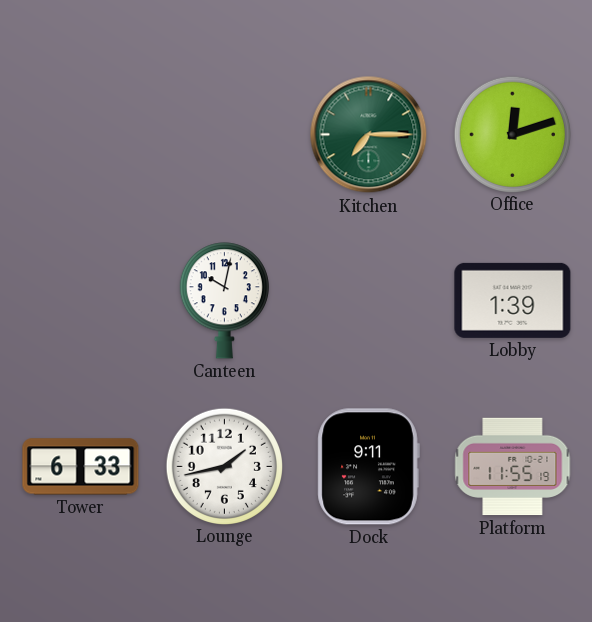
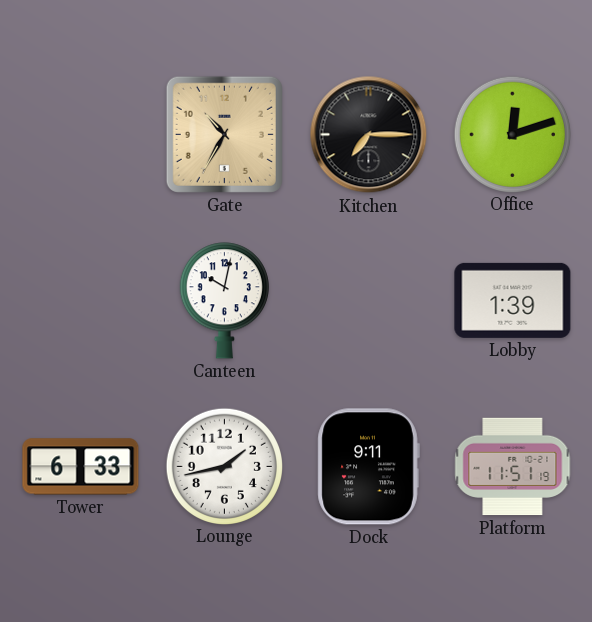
Gate: none -> 10:35 (224, 134)
Kitchen dial: green -> black (369, 135)
Platform: 11:55 -> 11:51 (513, 467)
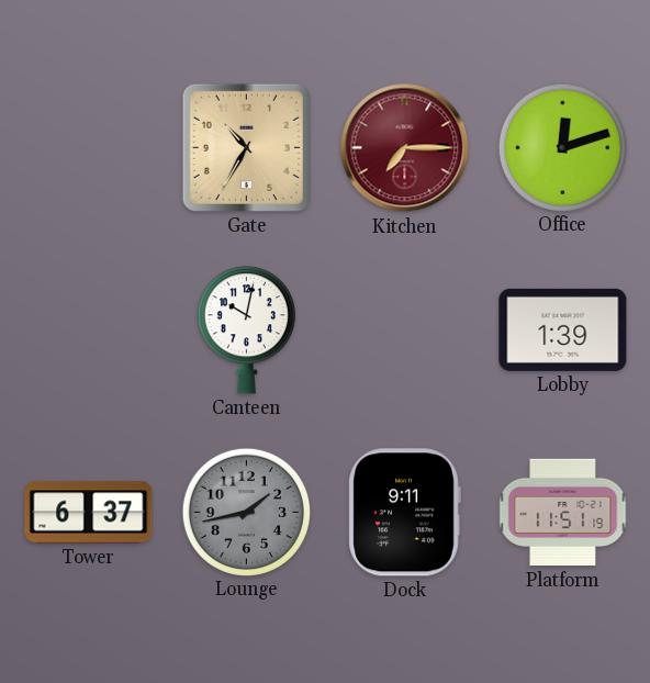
Kitchen dial: black -> burgundy (405, 148)
Tower: 6:33 -> 6:37 (89, 513)
Lounge dial: white -> grey (246, 512)
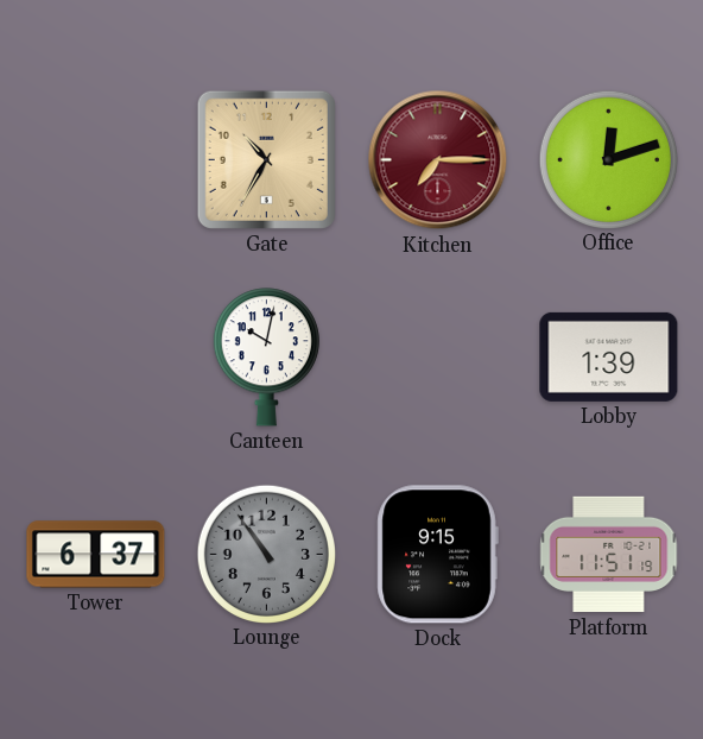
Lounge: 1:43 -> 10:54 (266, 554)
Dock: 9:11 -> 9:15 (437, 555)
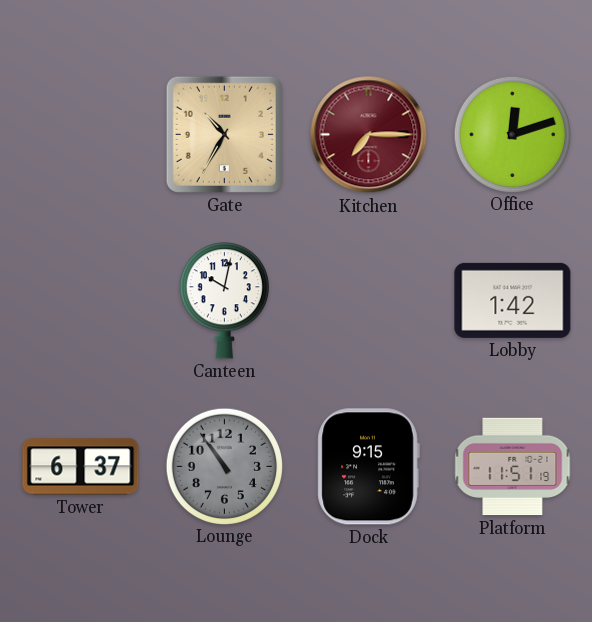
Lobby: 1:39 -> 1:42 (513, 300)
